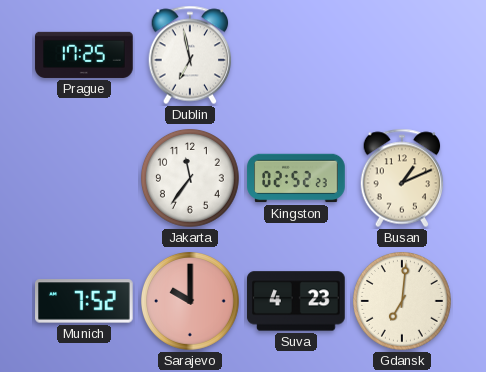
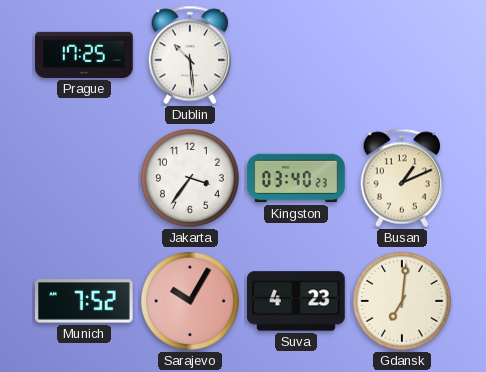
Dublin: 6:58 -> 10:29 (190, 55)
Jakarta: 11:36 -> 3:36 (191, 179)
Kingston: 02:52 -> 03:40 (296, 178)
Sarajevo: 10:00 -> 10:05 (191, 302)
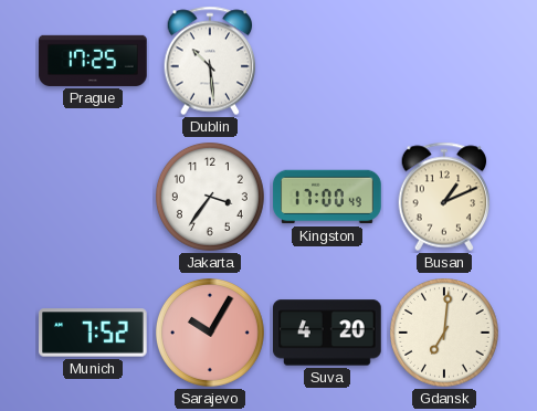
Kingston: 03:40 -> 17:00 (327, 197)
Suva: 4:23 -> 4:20 (328, 333)
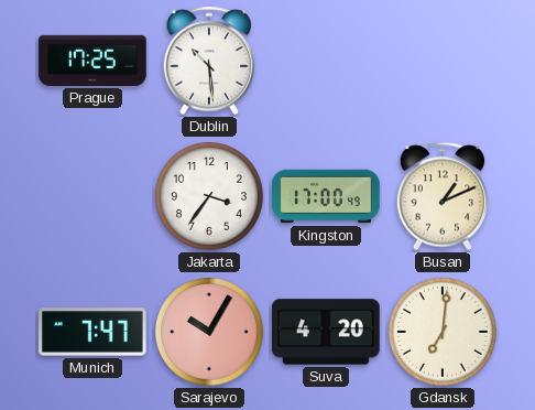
Munich: 7:52 -> 7:47 (94, 332)
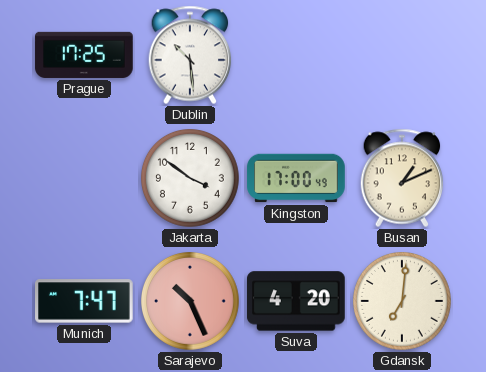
Jakarta: 3:36 -> 3:51 (191, 179)
Sarajevo: 10:05 -> 10:26 (191, 302)
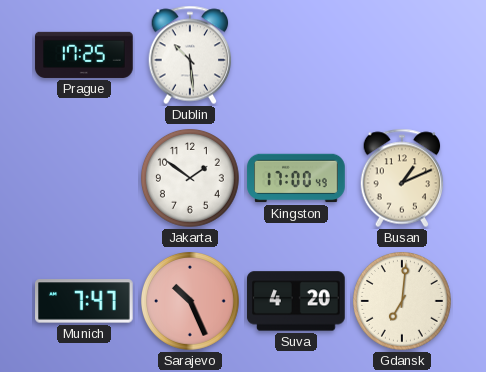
Jakarta: 3:51 -> 1:51 (191, 179)
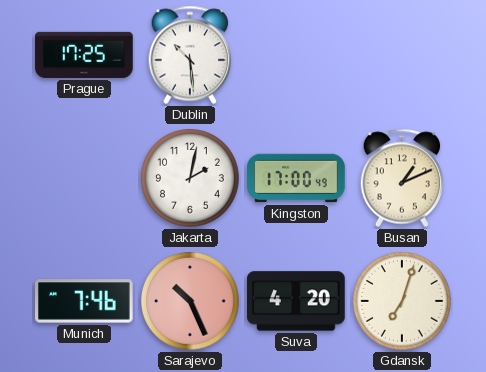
Jakarta: 1:51 -> 2:02 (191, 179)
Munich: 7:47 -> 7:46 (85, 301)
Gdansk: 7:01 -> 7:03 (403, 302)
